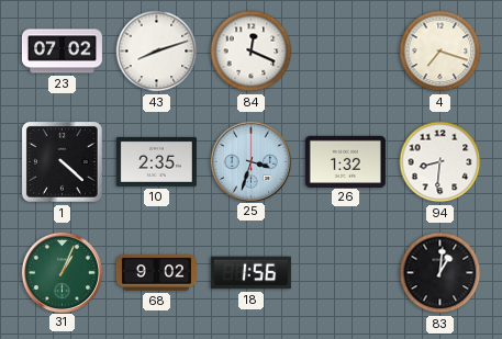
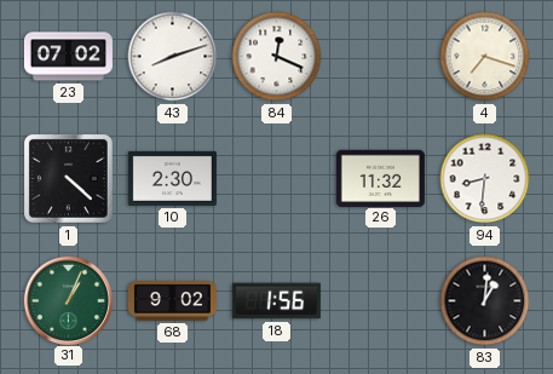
10: 2:35 -> 2:30 (172, 178)
25: 3:33 -> none (250, 161)
26: 1:32 -> 11:32 (380, 178)
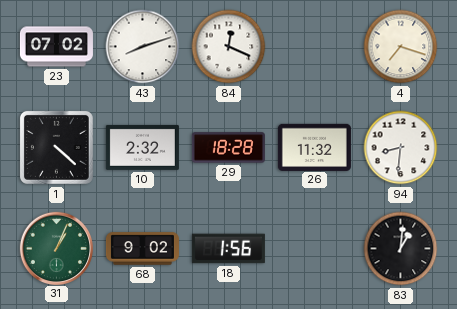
10: 2:30 -> 2:32 (142, 147)
29: none -> 18:28 (228, 148)
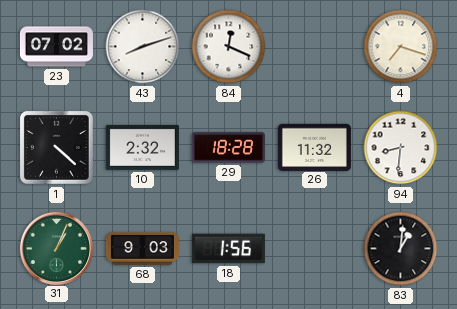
68: 9:02 -> 9:03 (142, 249)
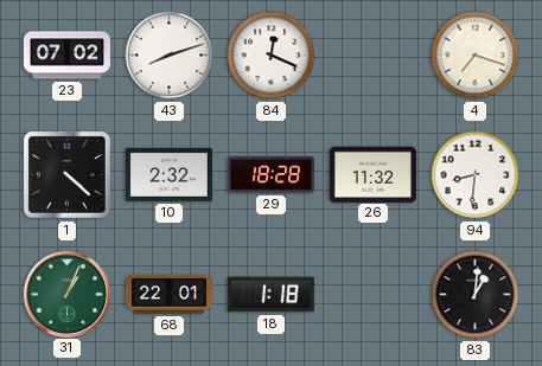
68: 9:03 -> 22:01 (168, 295)
18: 1:56 -> 1:18 (270, 295)
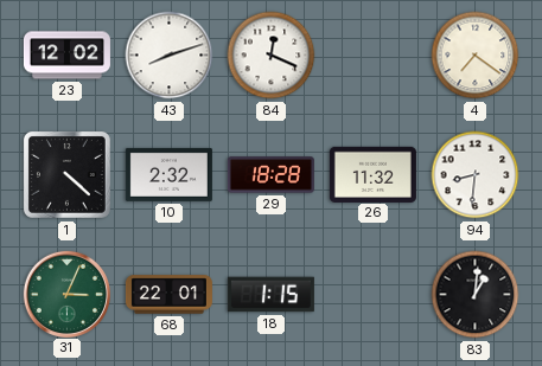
23: 07:02 -> 12:02 (66, 56)
4: 7:18 -> 7:21 (476, 56)
31: 1:04 -> 3:04 (66, 294)
18: 1:18 -> 1:15 (270, 295)
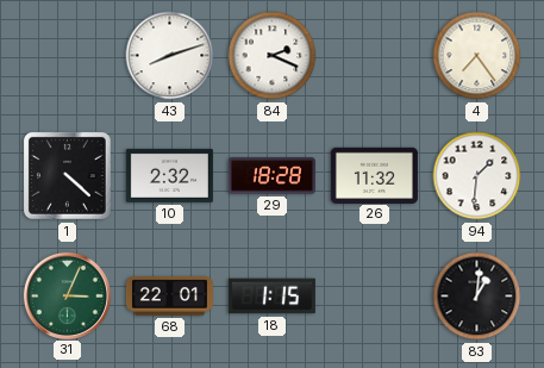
23: 12:02 -> none (66, 56)
84: 12:19 -> 2:19 (273, 56)
4: 7:21 -> 7:24 (477, 56)
94: 8:31 -> 1:31 (477, 176)
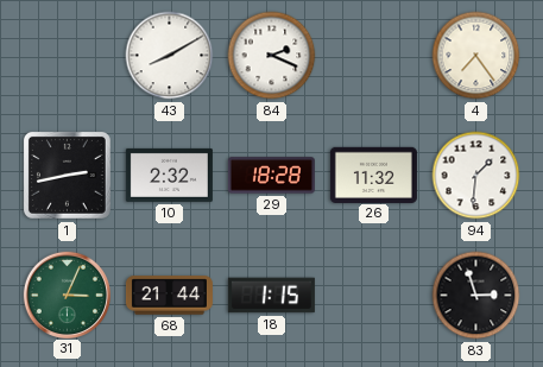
43: 8:12 -> 8:10 (170, 56)
1: 4:22 -> 2:43 (67, 175)
68: 22:01 -> 21:44 (169, 296)
83: 1:01 -> 2:57 (476, 296)
